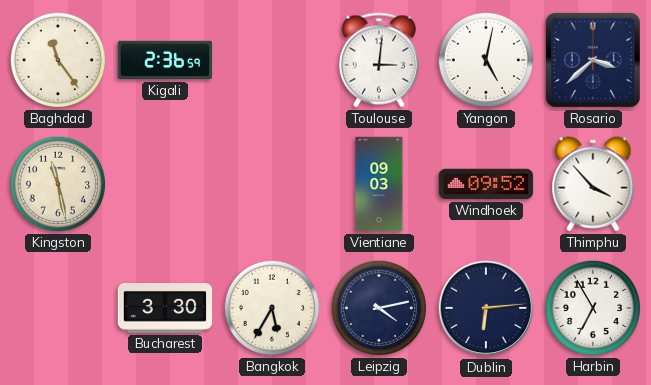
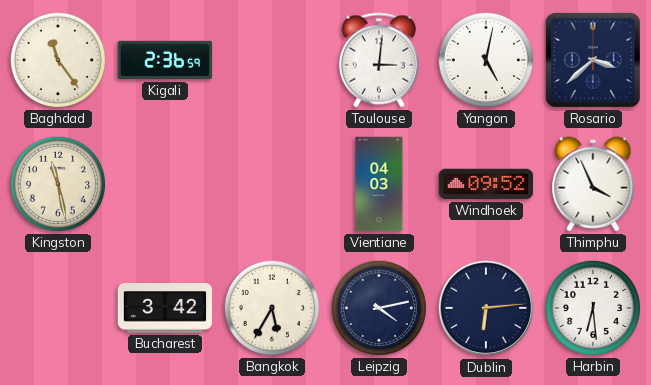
Vientiane: 09:03 -> 04:03 (379, 184)
Thimphu: 3:53 -> 3:56 (593, 184)
Bucharest: 3:30 -> 3:42 (165, 309)
Harbin: 6:55 -> 6:29 (593, 308)
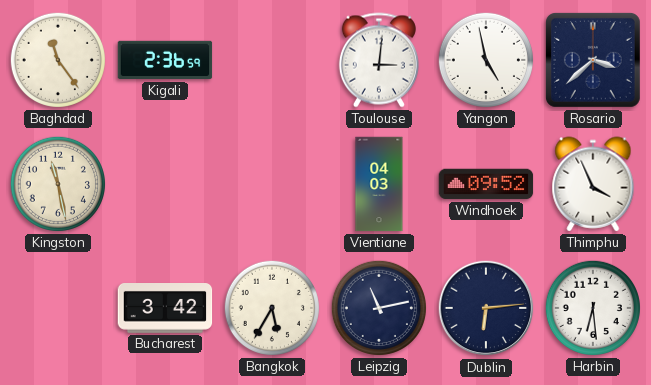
Yangon: 5:02 -> 4:58 (486, 60)
Leipzig: 4:13 -> 11:13 (379, 308)
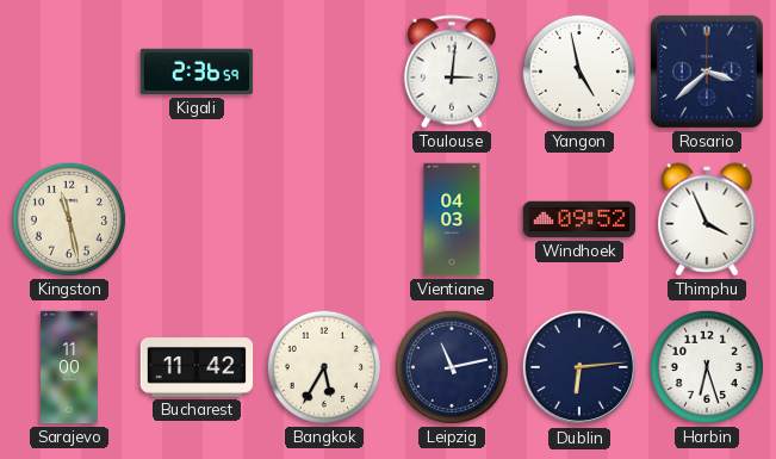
Baghdad: 11:24 -> none (58, 60)
Sarajevo: none -> 11:00 (69, 367)
Bucharest: 3:42 -> 11:42 (197, 368)
Harbin: 6:29 -> 6:27 (707, 367)
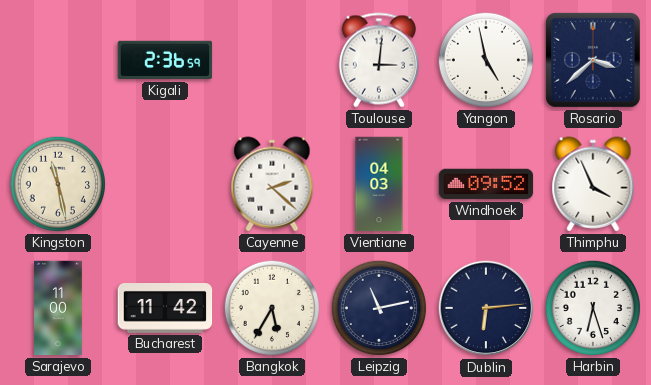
Cayenne: none -> 2:22 (272, 184)
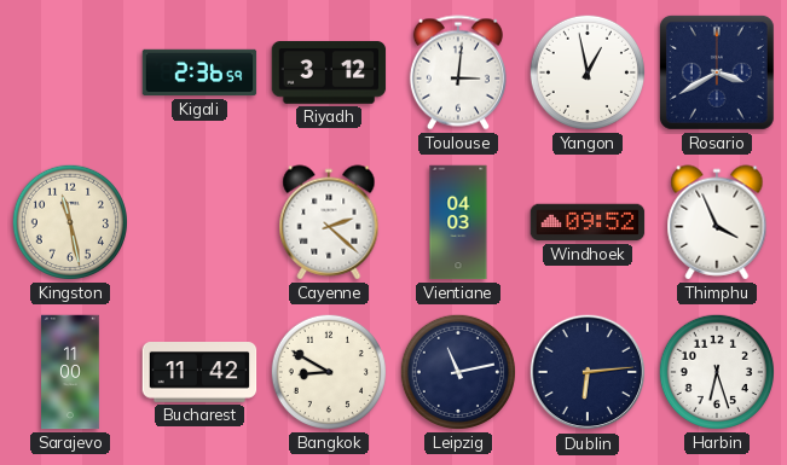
Riyadh: none -> 3:12 (329, 74)
Yangon: 4:58 -> 12:58 (588, 72)
Rosario: 3:38 -> 3:40 (717, 72)
Bangkok: 5:35 -> 8:50 (329, 372)
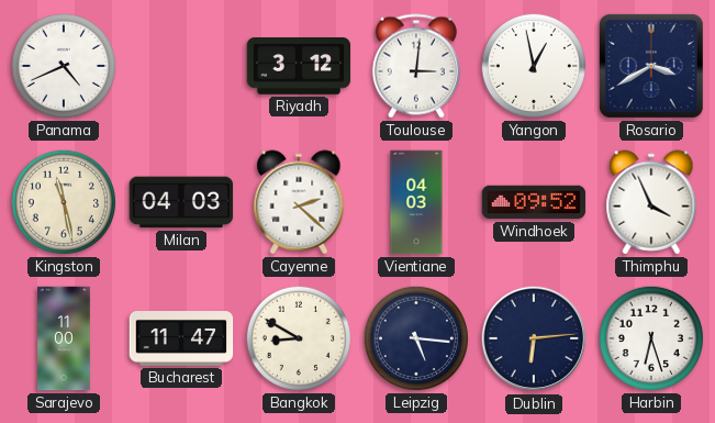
Panama: none -> 4:41 (64, 66)
Kigali: 2:36 -> none (199, 72)
Milan: none -> 04:03 (181, 202)
Bucharest: 11:42 -> 11:47 (181, 339)
Leipzig: 11:13 -> 5:16 (416, 338)
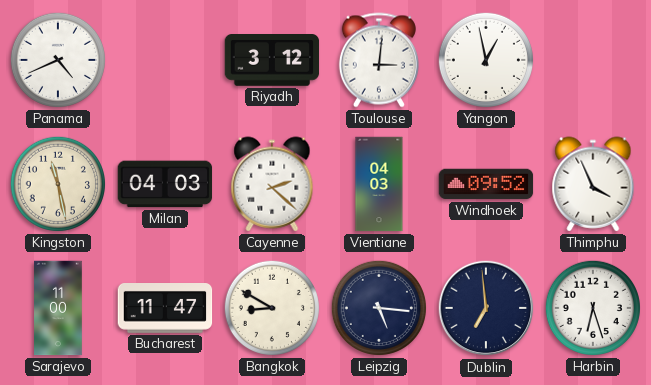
Rosario: 3:40 -> none (651, 66)
Dublin: 6:14 -> 6:59 (486, 308)
